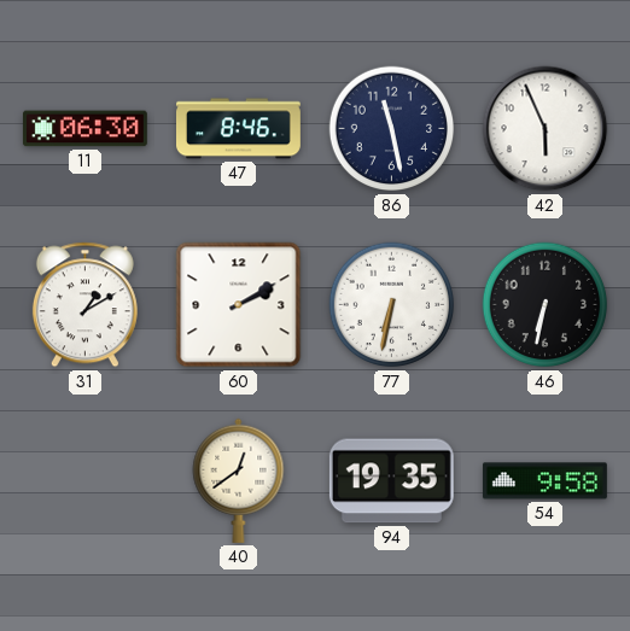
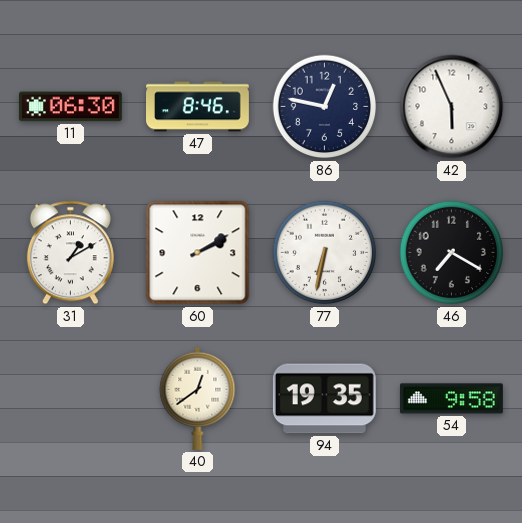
86: 11:28 -> 12:47 (325, 107)
46: 6:32 -> 7:20 (452, 253)
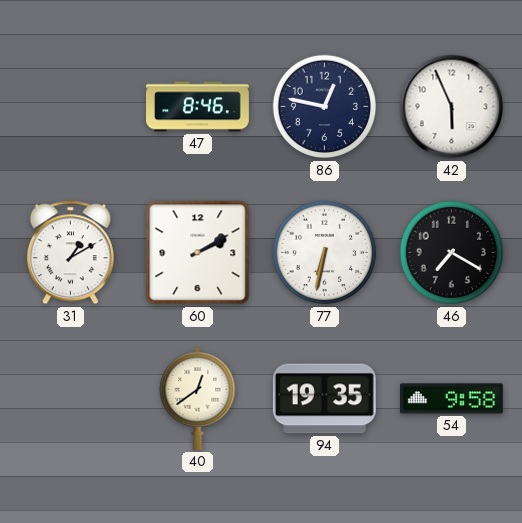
11: 06:30 -> none (70, 107)
